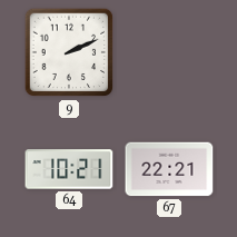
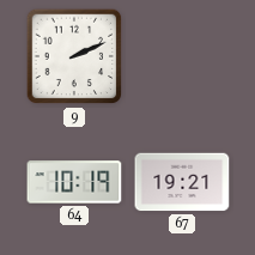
64: 10:21 -> 10:19 (74, 182)
67: 22:21 -> 19:21 (182, 182)
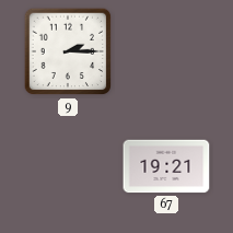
9: 2:11 -> 2:15 (68, 51)
64: 10:19 -> none (74, 182)
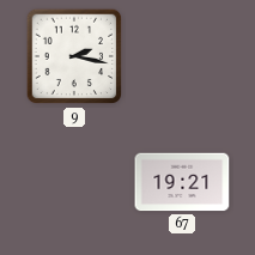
9: 2:15 -> 2:17 (74, 56)
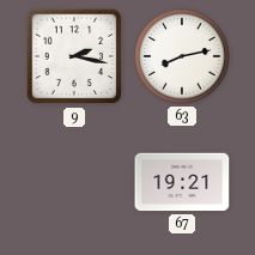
63: none -> 8:13 (182, 56)
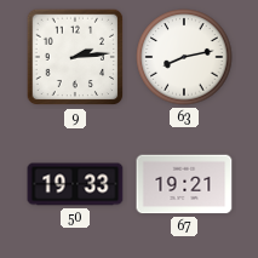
9: 2:17 -> 2:14 (75, 57)
50: none -> 19:33 (75, 184)
